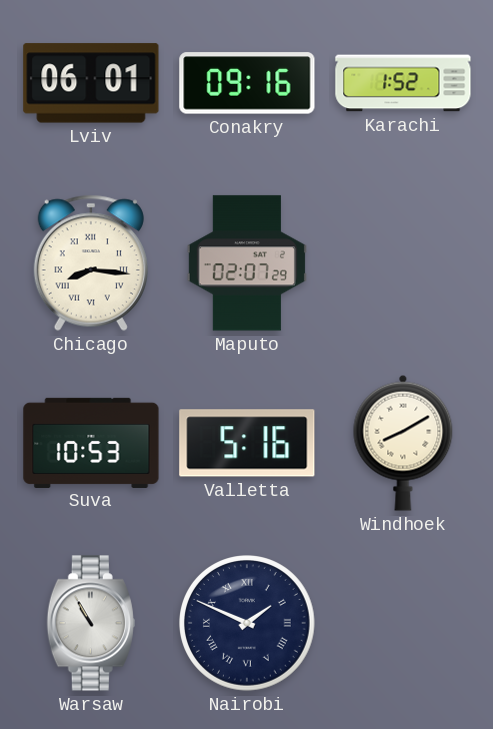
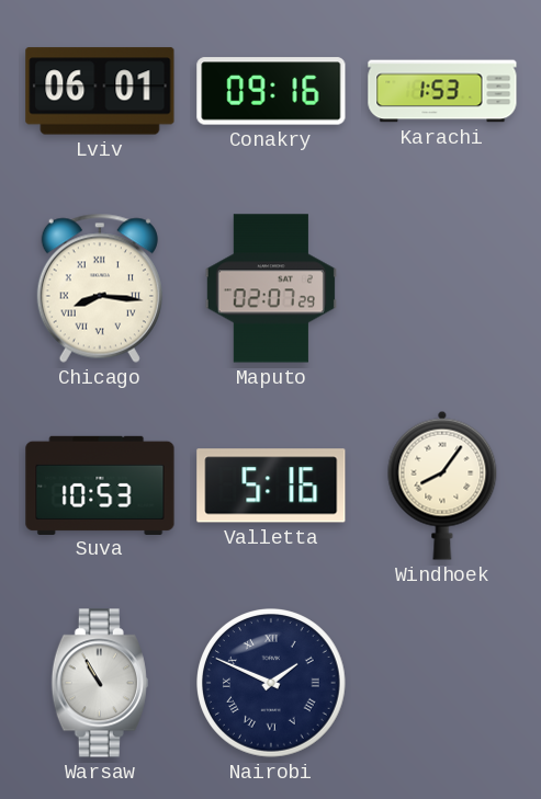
Karachi: 1:52 -> 1:53 (442, 91)
Windhoek: 8:10 -> 8:06 (442, 486)
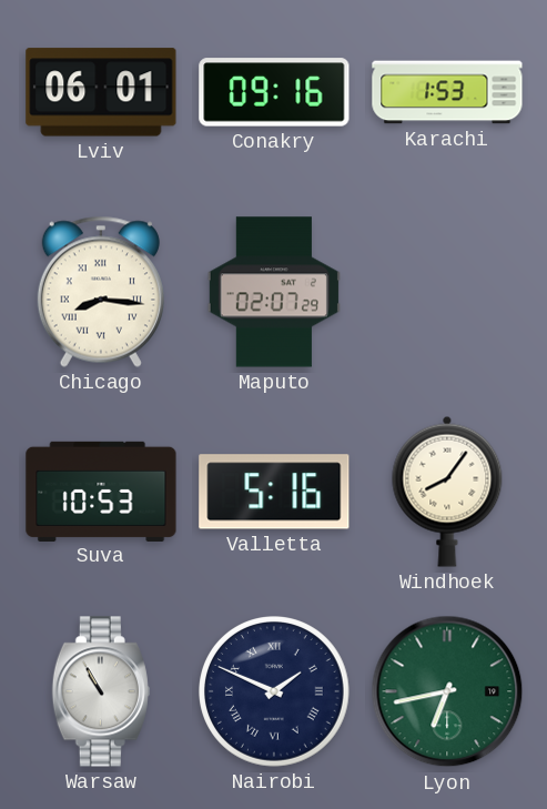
Lyon: none -> 6:43 (447, 691)
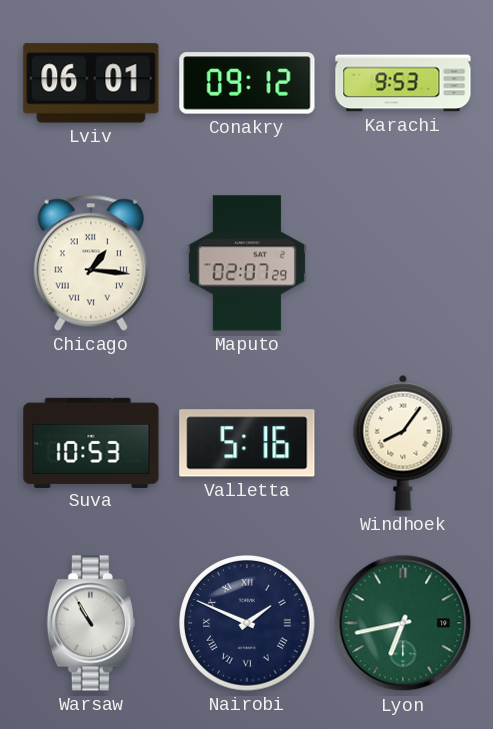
Conakry: 09:16 -> 09:12 (247, 83)
Karachi: 1:53 -> 9:53 (403, 83)
Chicago: 8:16 -> 1:16 (91, 263)
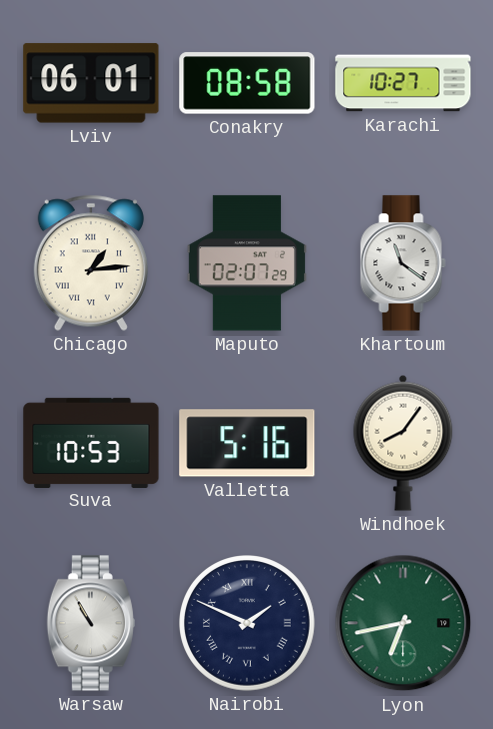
Conakry: 09:12 -> 08:58 (247, 83)
Karachi: 9:53 -> 10:27 (403, 83)
Chicago: 1:16 -> 1:14 (91, 263)
Khartoum: none -> 11:21 (403, 263)
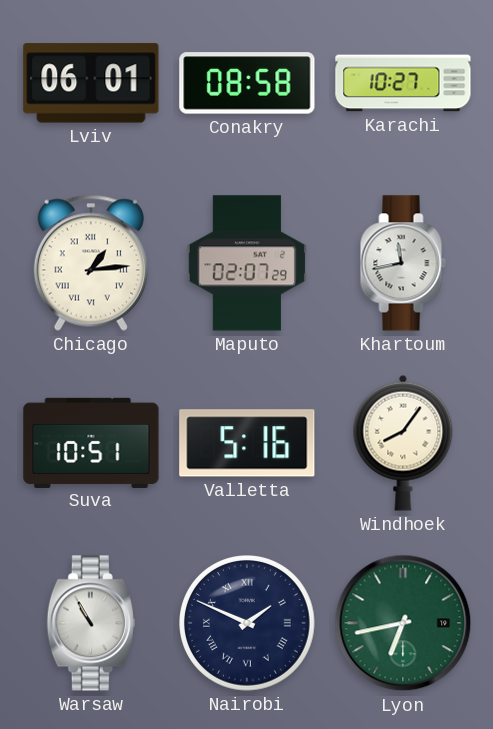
Khartoum: 11:21 -> 11:43 (403, 263)
Suva: 10:53 -> 10:51 (91, 442)
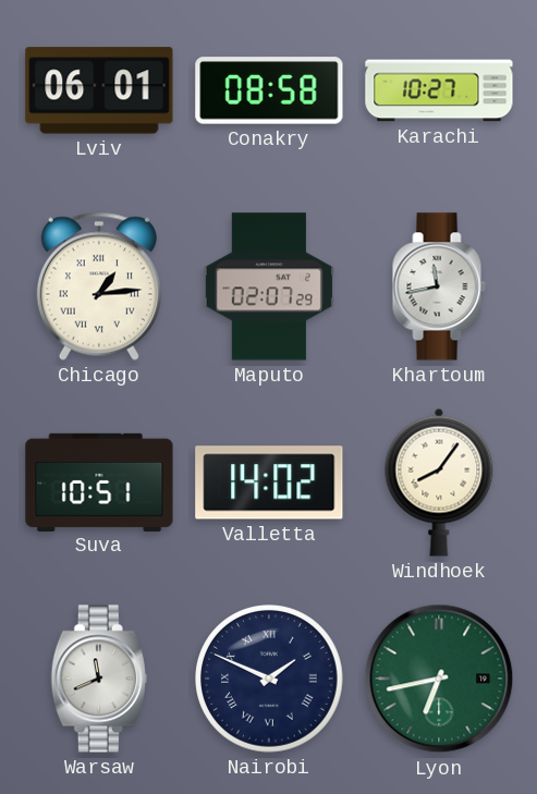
Valletta: 5:16 -> 14:02 (269, 482)
Warsaw: 10:55 -> 11:41 (99, 679)
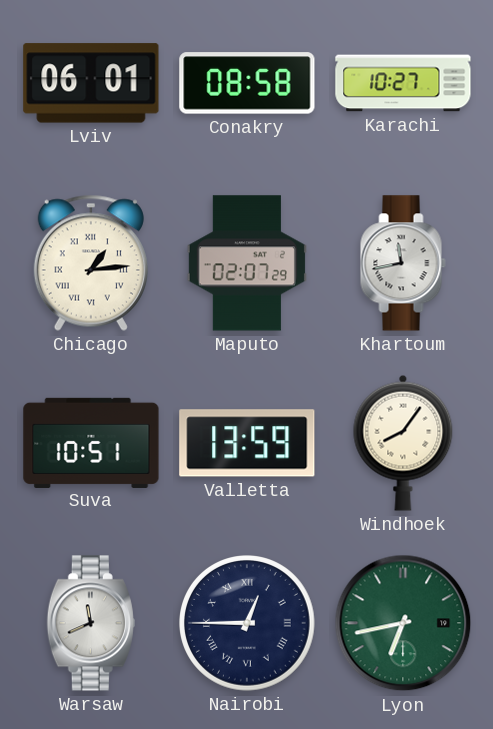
Valletta: 14:02 -> 13:59 (247, 443)
Nairobi: 1:49 -> 12:45 (248, 624)
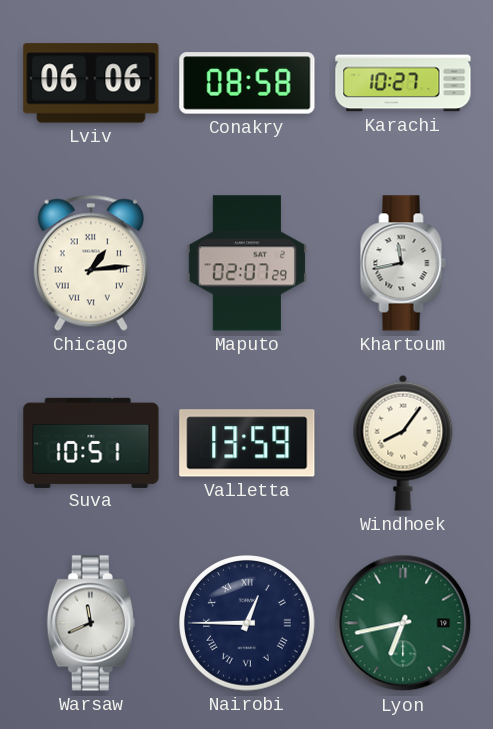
Lviv: 06:01 -> 06:06 (91, 83)
